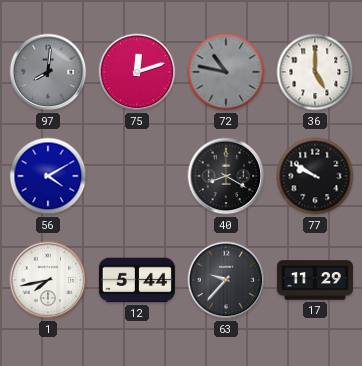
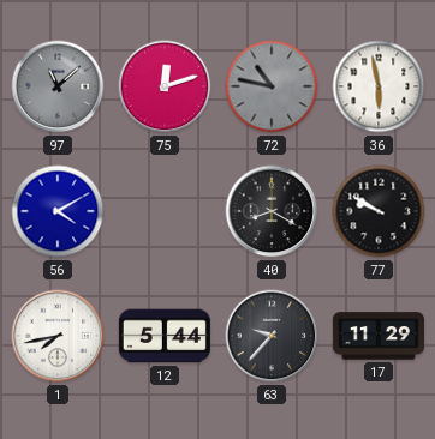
97: 8:01 -> 11:08 (58, 86)
36: 5:00 -> 5:58 (379, 86)
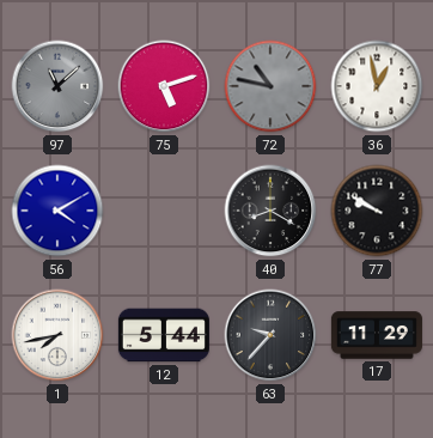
75: 12:12 -> 5:12 (164, 86)
36: 5:58 -> 12:58 (377, 86)
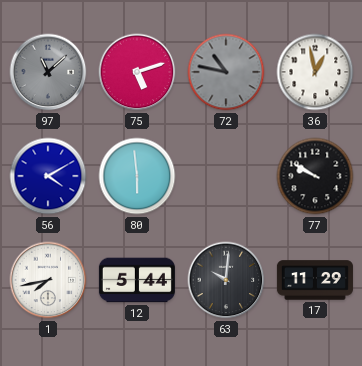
80: none -> 5:59 (137, 176)
40: 8:20 -> none (270, 211)
63: 9:37 -> 10:01 (226, 280)
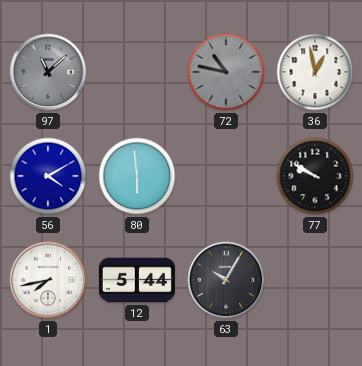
75: 5:12 -> none (137, 72)
63: 10:01 -> 10:05 (226, 280)
17: 11:29 -> none (315, 280)
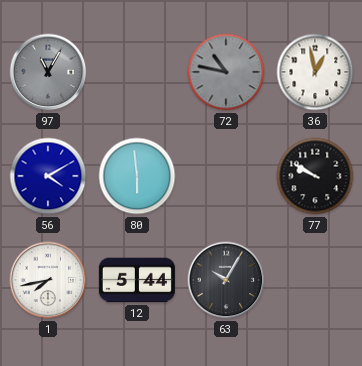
97: 11:08 -> 11:05 (48, 72)
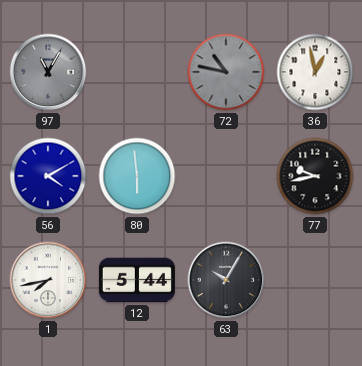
77: 9:50 -> 9:43 (315, 176)
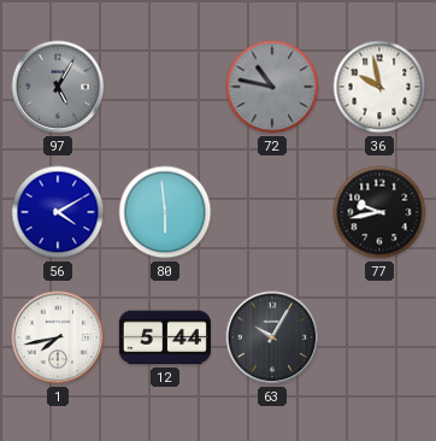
97: 11:05 -> 5:05 (58, 87)
36: 12:58 -> 9:58 (379, 87)
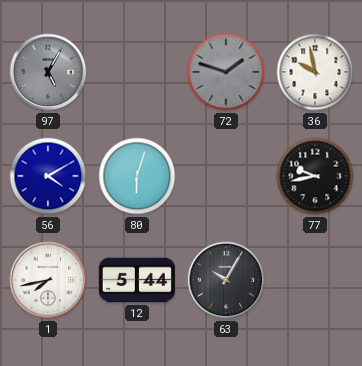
72: 10:47 -> 1:48 (226, 72)
80: 5:59 -> 6:03 (137, 176)
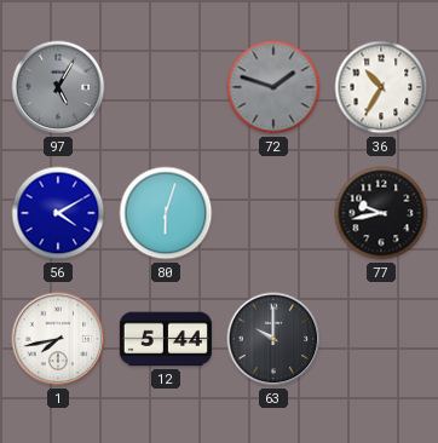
36: 9:58 -> 10:35 (381, 87)
63: 10:05 -> 10:00 (273, 339)
